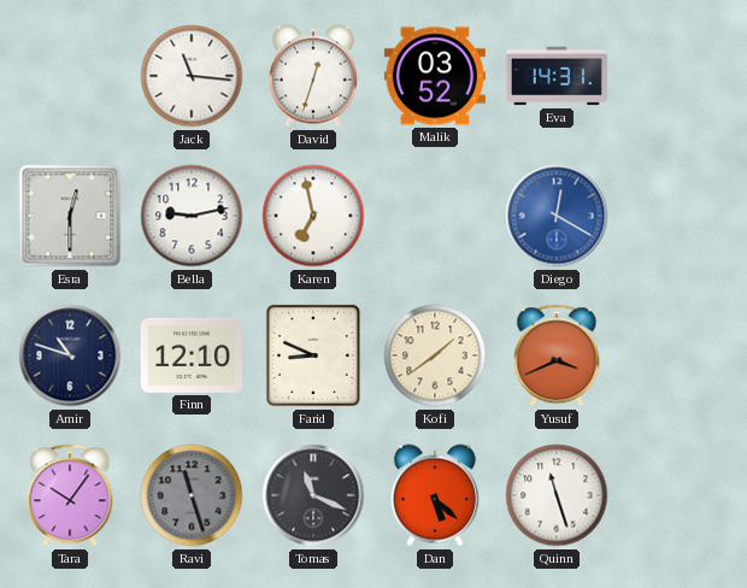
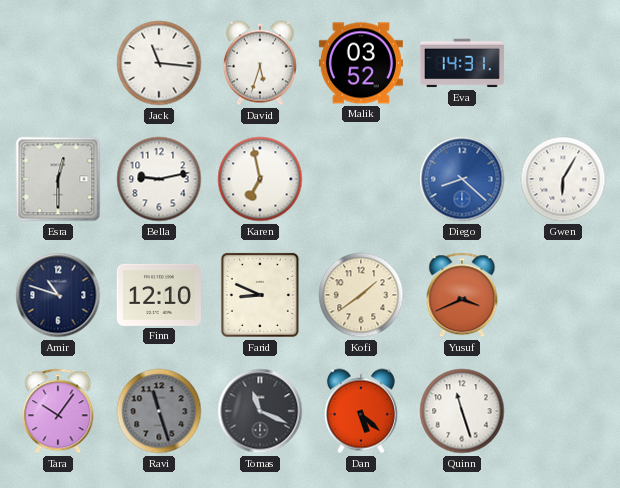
David: 12:33 -> 5:33 (260, 63)
Diego: 12:20 -> 8:22 (462, 179)
Gwen: none -> 6:05 (563, 179)
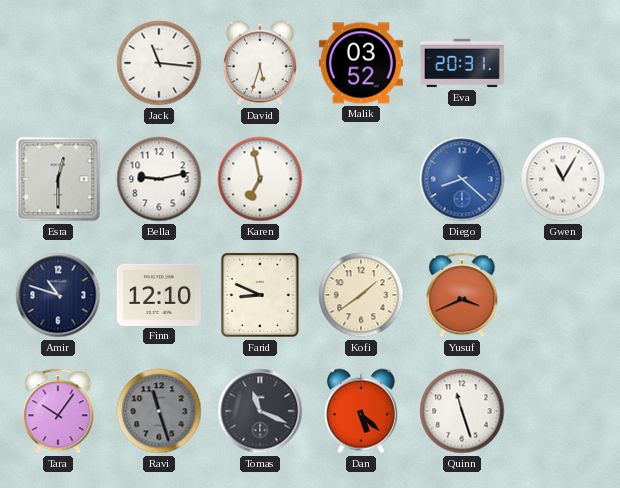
Eva: 14:31 -> 20:31 (462, 63)
Gwen: 6:05 -> 11:05 (563, 179)
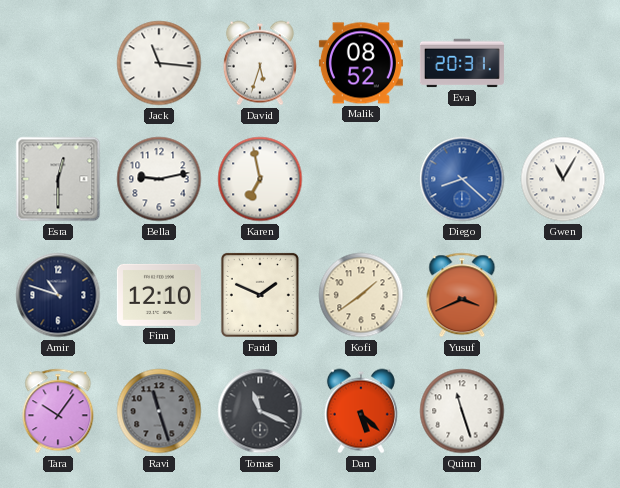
Malik: 03:52 -> 08:52 (361, 63)
Farid: 8:49 -> 1:49 (260, 295)
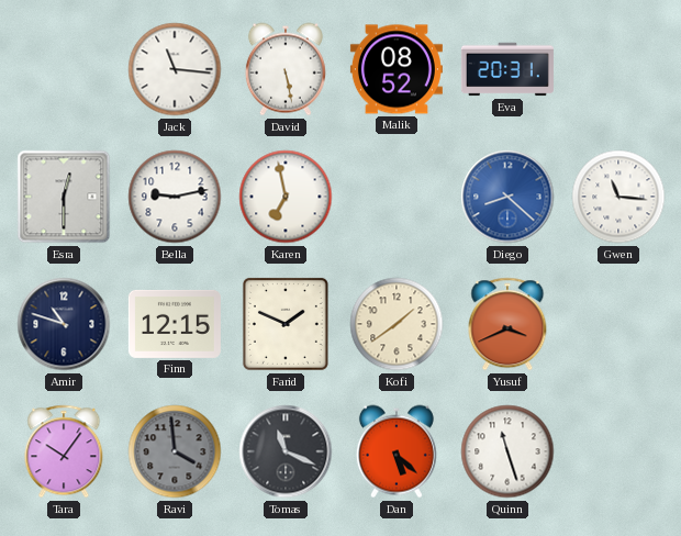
David: 5:33 -> 5:28 (286, 69)
Gwen: 11:05 -> 11:16 (618, 197)
Finn: 12:10 -> 12:15 (175, 324)
Ravi: 11:27 -> 3:59 (175, 451)
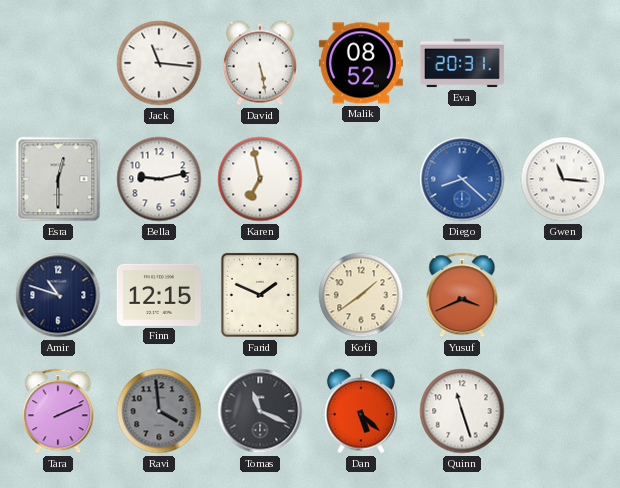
Tara: 10:06 -> 2:11 (58, 411)
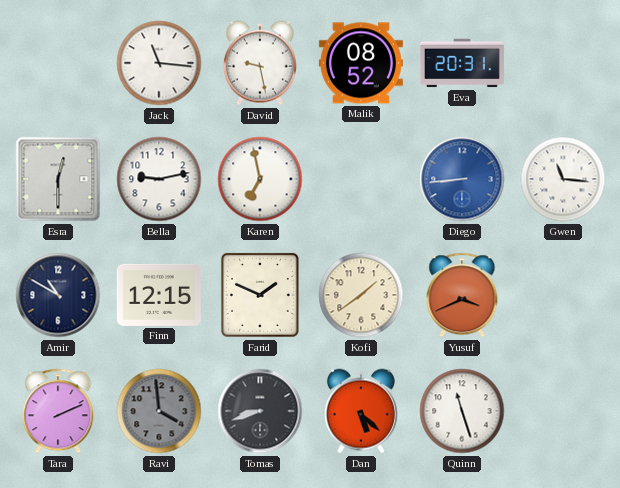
David: 5:28 -> 9:28 (260, 63)
Diego: 8:22 -> 8:44 (462, 179)
Amir: 10:48 -> 10:50 (58, 295)
Tomas: 11:19 -> 8:42 (260, 411)
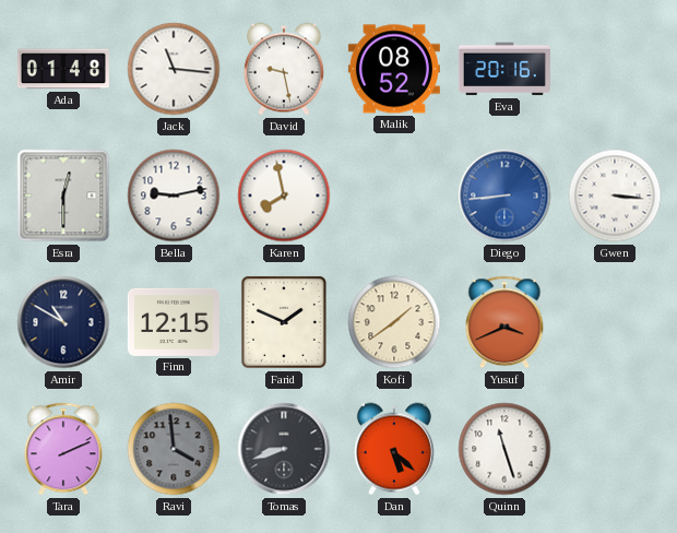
Ada: none -> 01:48 (63, 69)
Eva: 20:31 -> 20:16 (504, 69)
Karen: 6:58 -> 7:58 (284, 196)
Gwen: 11:16 -> 3:16 (615, 196)
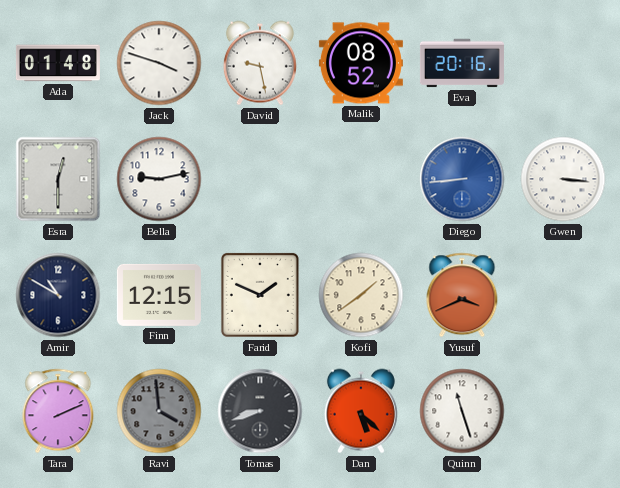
Jack: 11:16 -> 3:48 (159, 63)
Karen: 7:58 -> none (284, 196)
